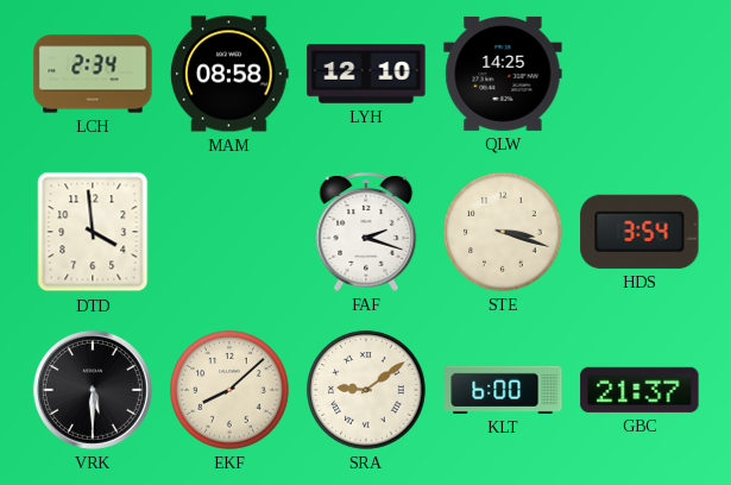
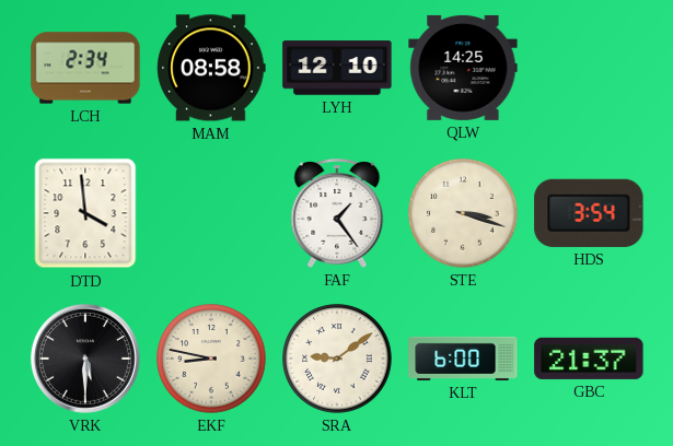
FAF: 2:18 -> 1:24 (337, 213)
EKF: 8:08 -> 8:47 (211, 359)
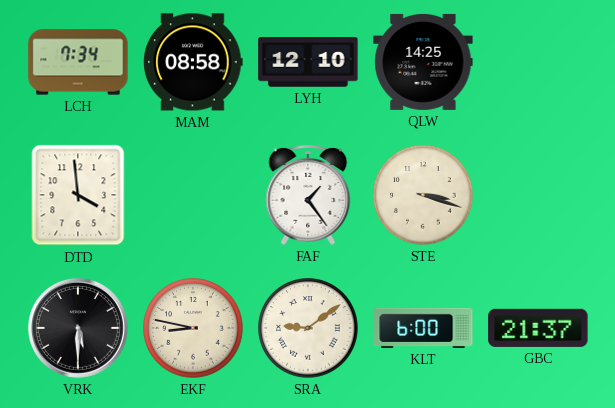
LCH: 2:34 -> 7:34 (78, 62)
HDS: 3:54 -> none (589, 213)
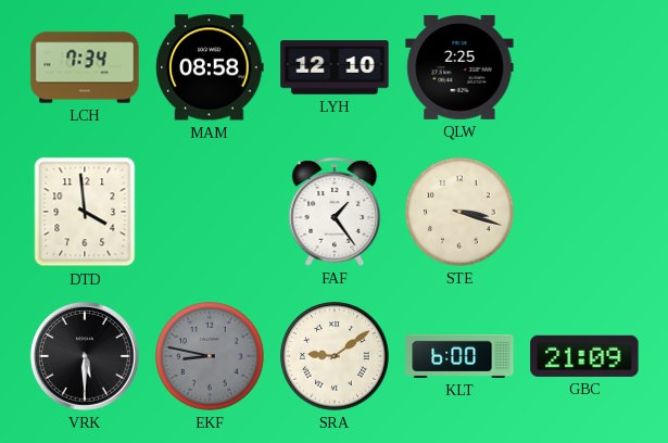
QLW: 14:25 -> 2:25 (459, 67)
EKF dial: cream -> grey (210, 356)
GBC: 21:37 -> 21:09 (584, 356)
